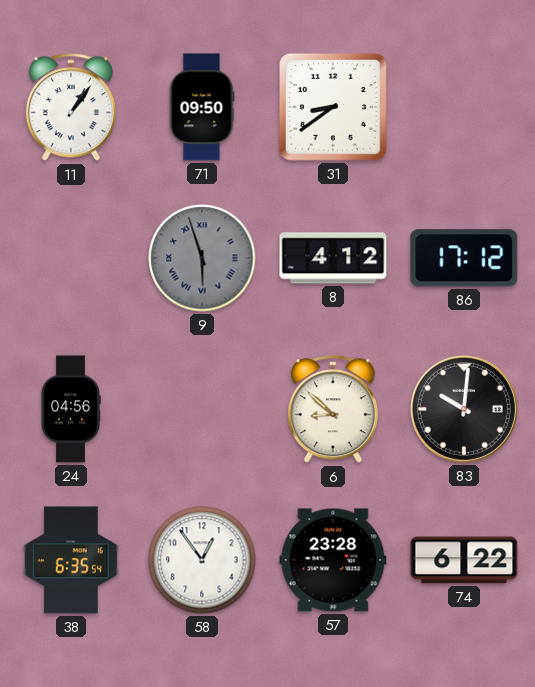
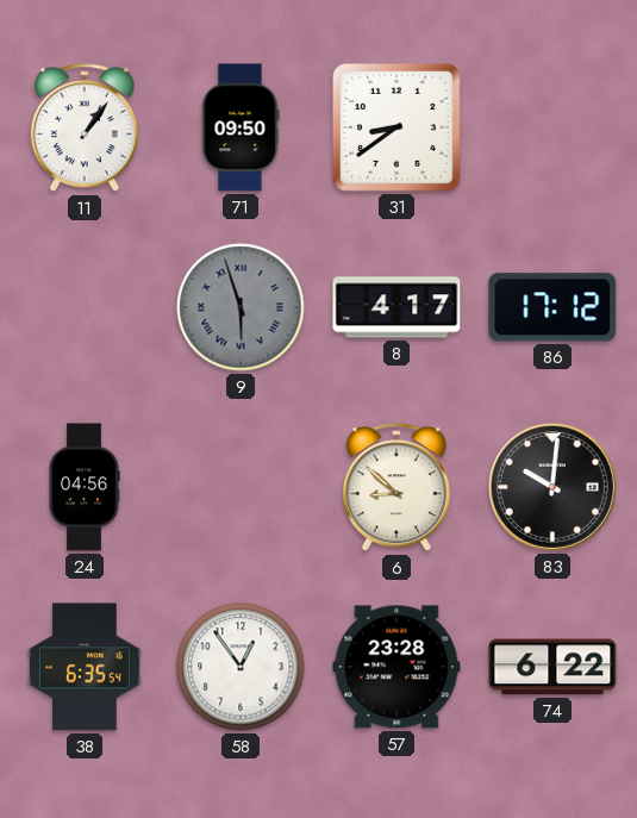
8: 4:12 -> 4:17 (396, 307)
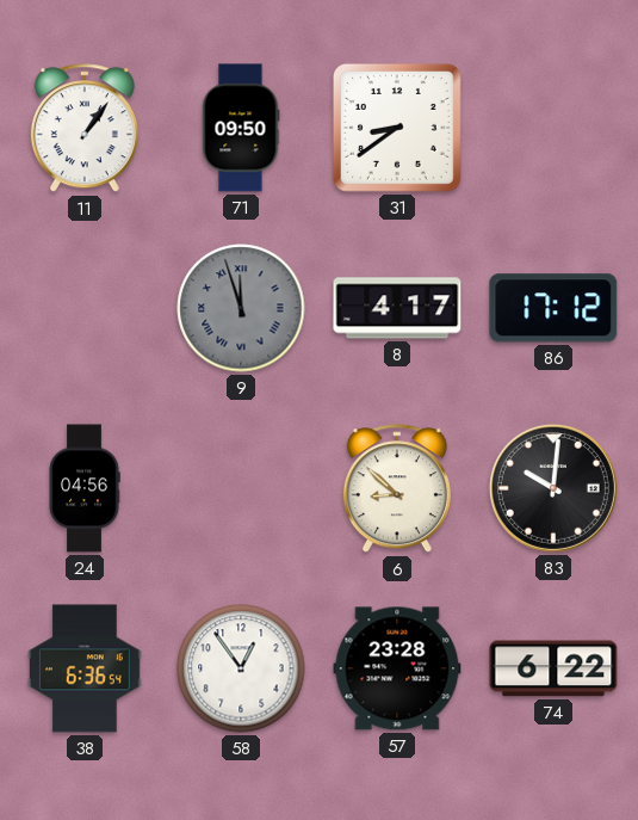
9: 5:57 -> 11:57 (241, 308)
38: 6:35 -> 6:36 (85, 668)
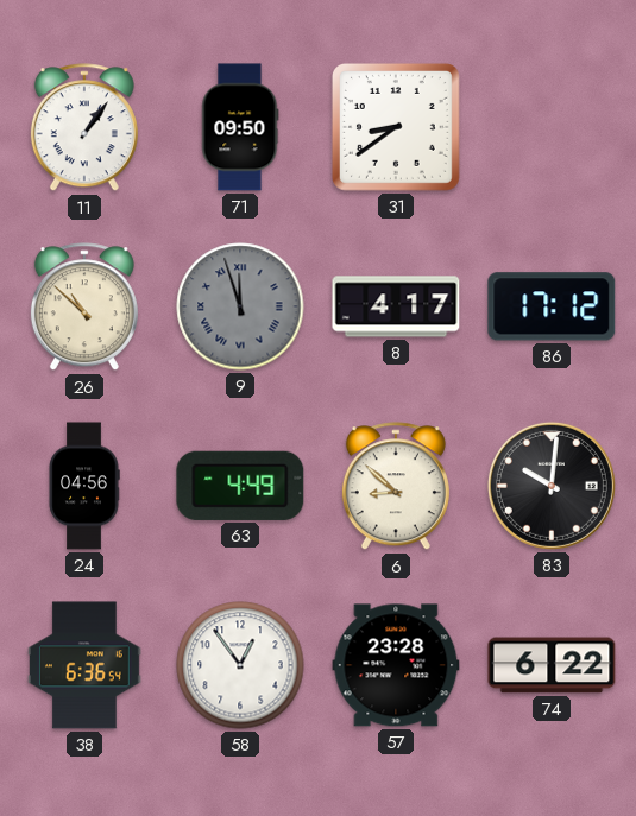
26: none -> 10:52 (84, 308)
63: none -> 4:49 (240, 486)
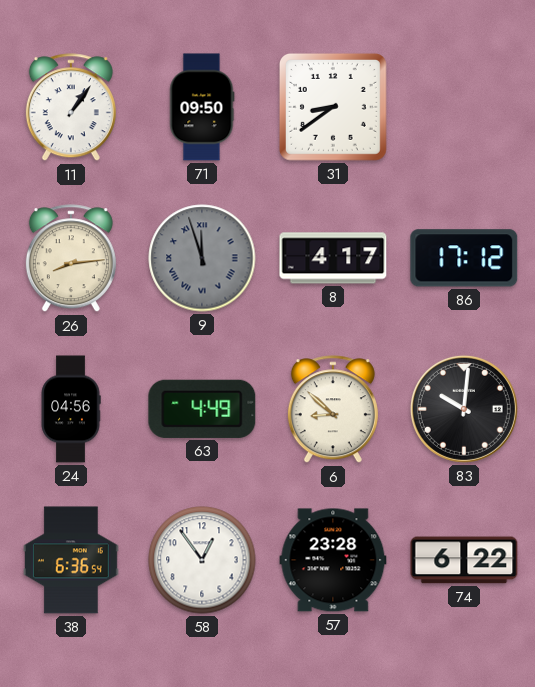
26: 10:52 -> 8:14 (71, 259)
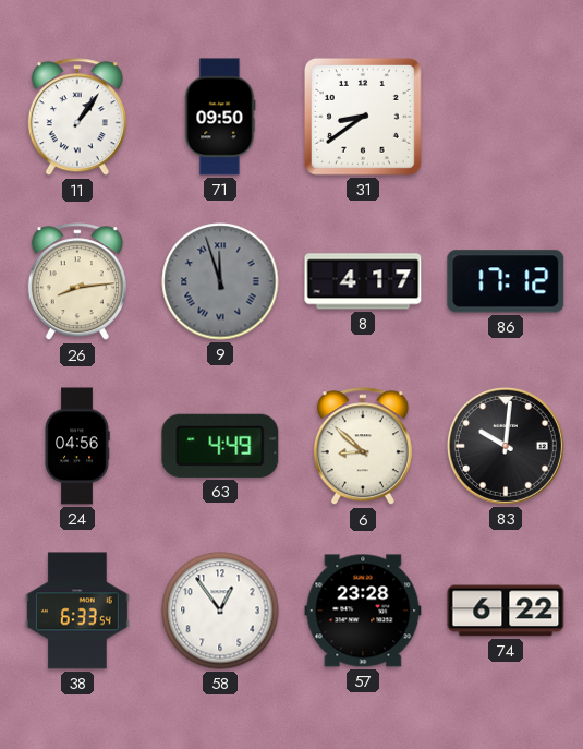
38: 6:36 -> 6:33 (77, 611)
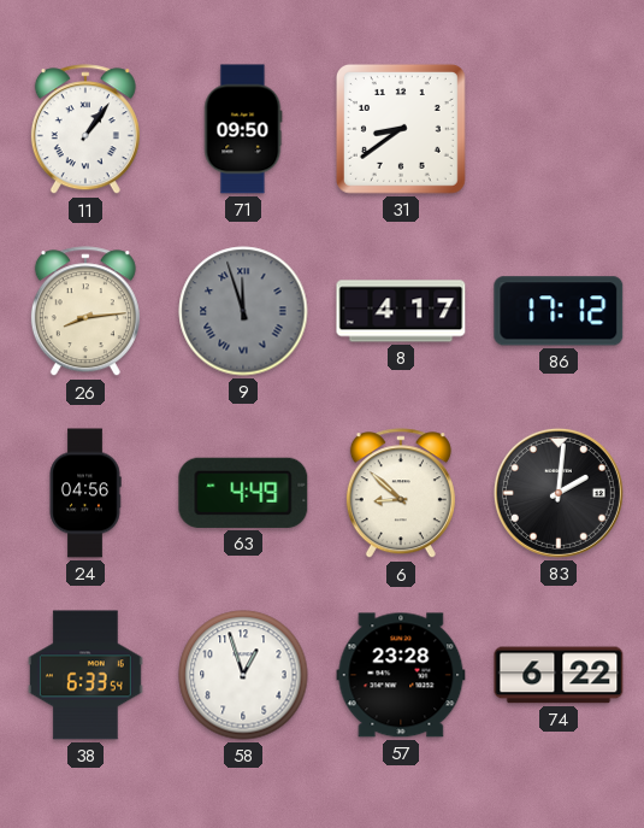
83: 10:01 -> 2:01 (559, 493)
58: 12:54 -> 12:57 (243, 675)
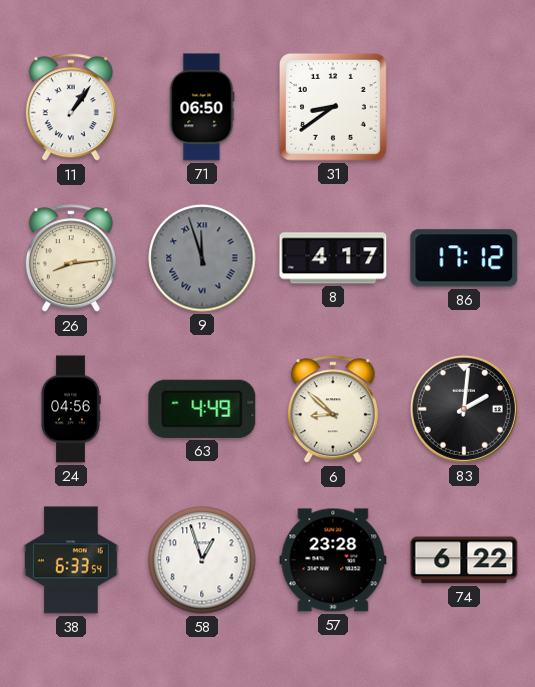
71: 09:50 -> 06:50 (202, 107)
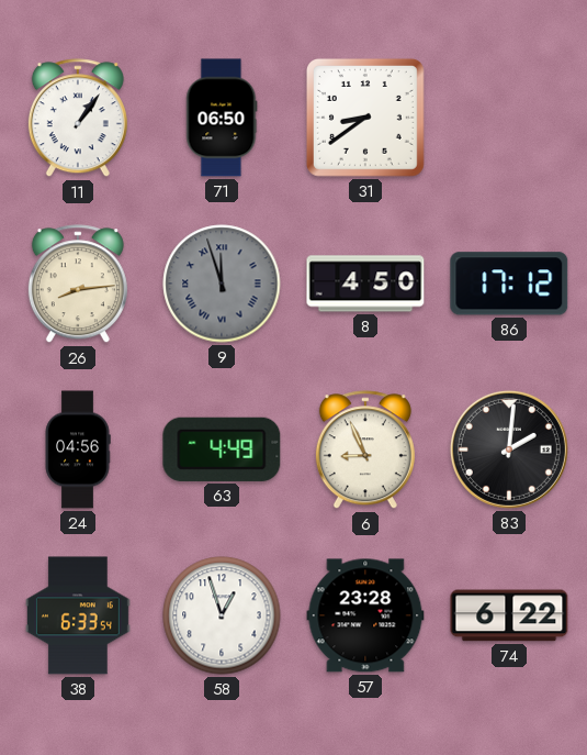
8: 4:17 -> 4:50 (365, 284)
6: 8:52 -> 8:56 (365, 451)
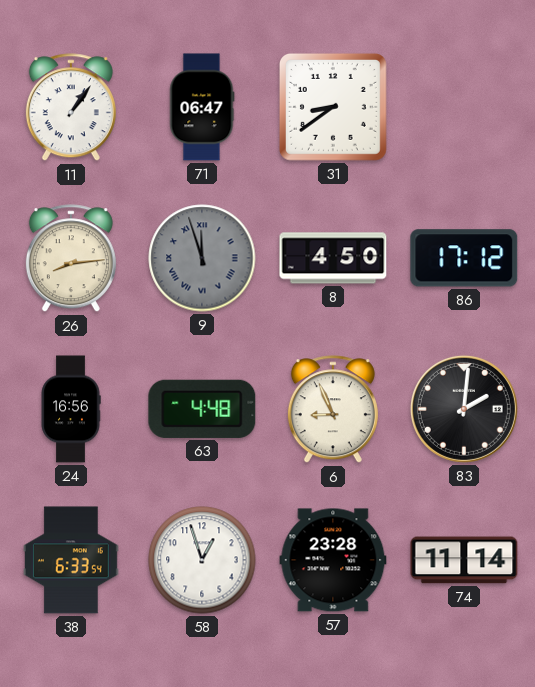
71: 06:50 -> 06:47 (202, 107)
24: 04:56 -> 16:56 (71, 409)
63: 4:49 -> 4:48 (202, 409)
74: 6:22 -> 11:14 (464, 560)
